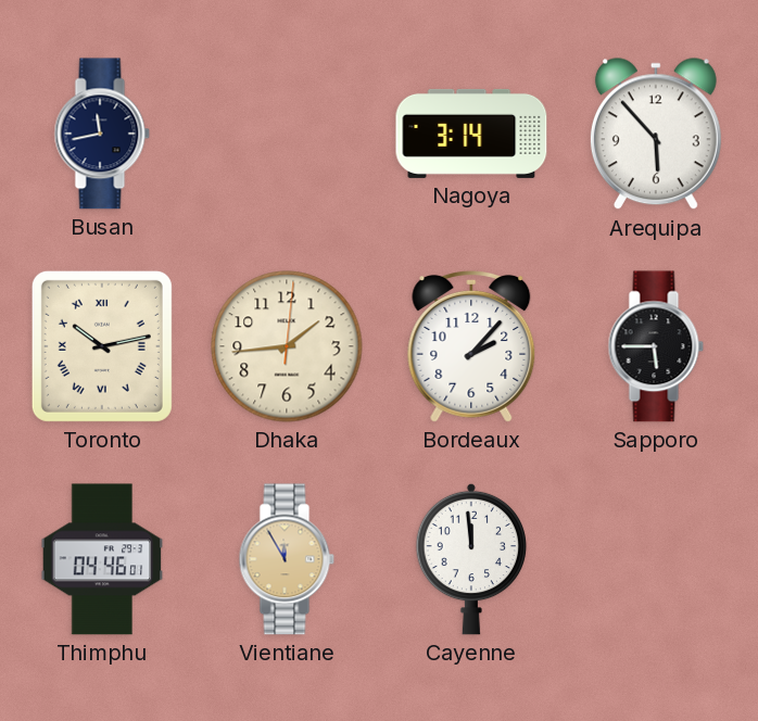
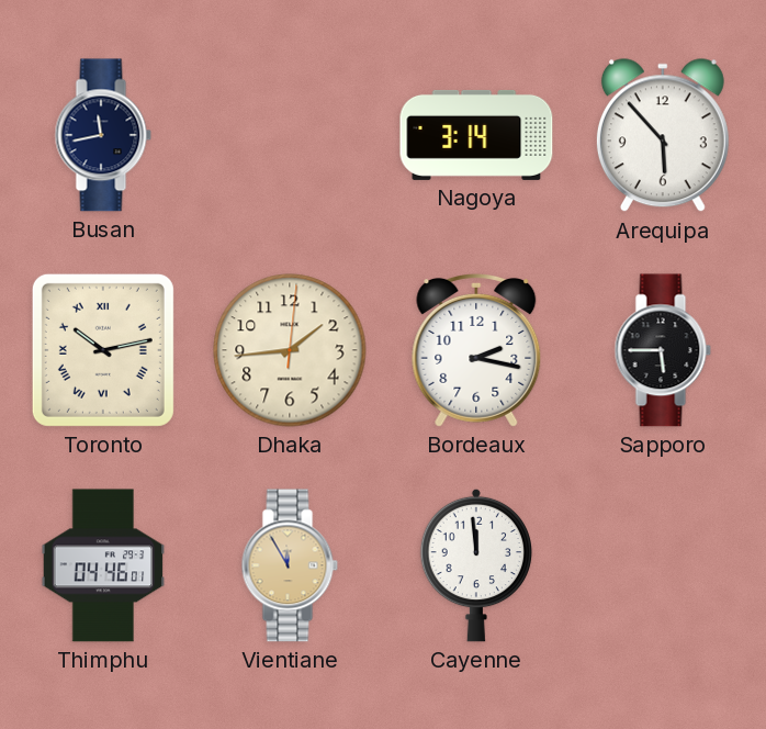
Bordeaux: 2:07 -> 2:17 (476, 350)
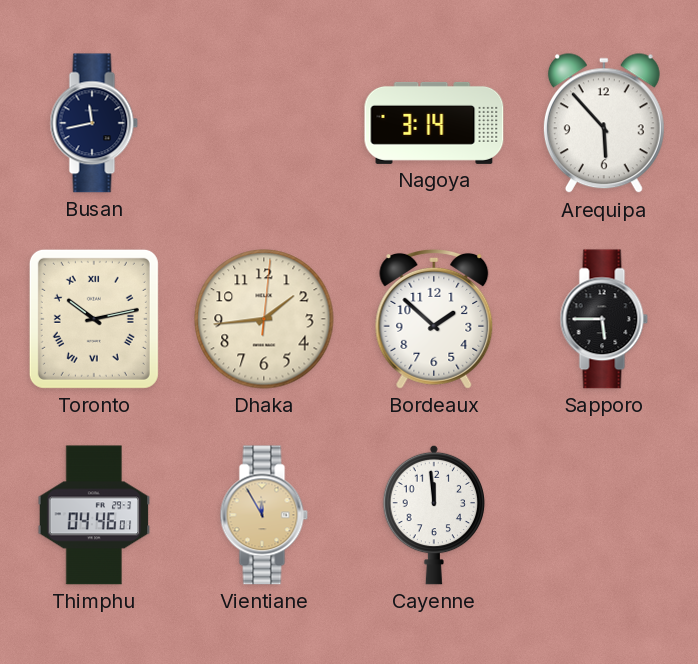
Bordeaux: 2:17 -> 1:52 (434, 319)
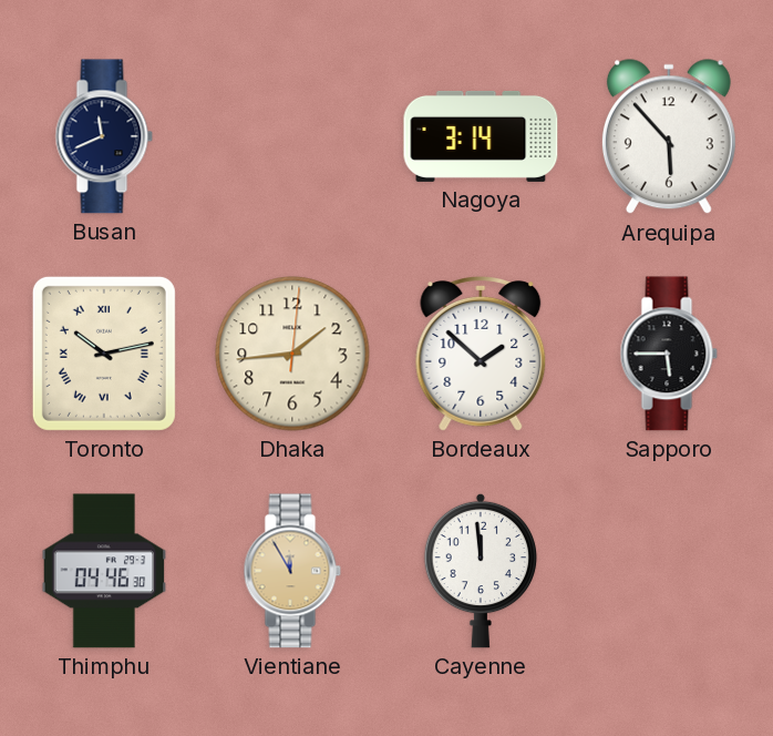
Busan: 11:43 -> 11:41 (104, 136)
Thimphu: 04:46:01 -> 04:46:30 (104, 571)
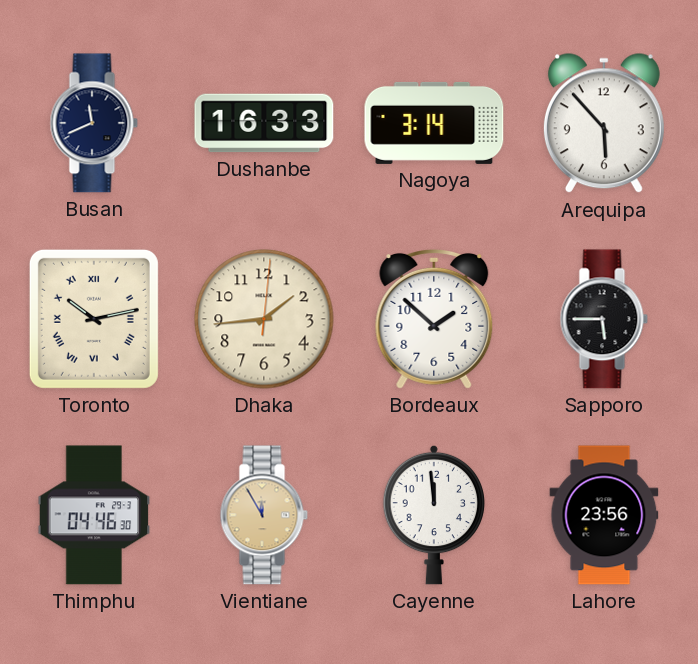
Dushanbe: none -> 16:33 (264, 123)
Lahore: none -> 23:56 (604, 515)
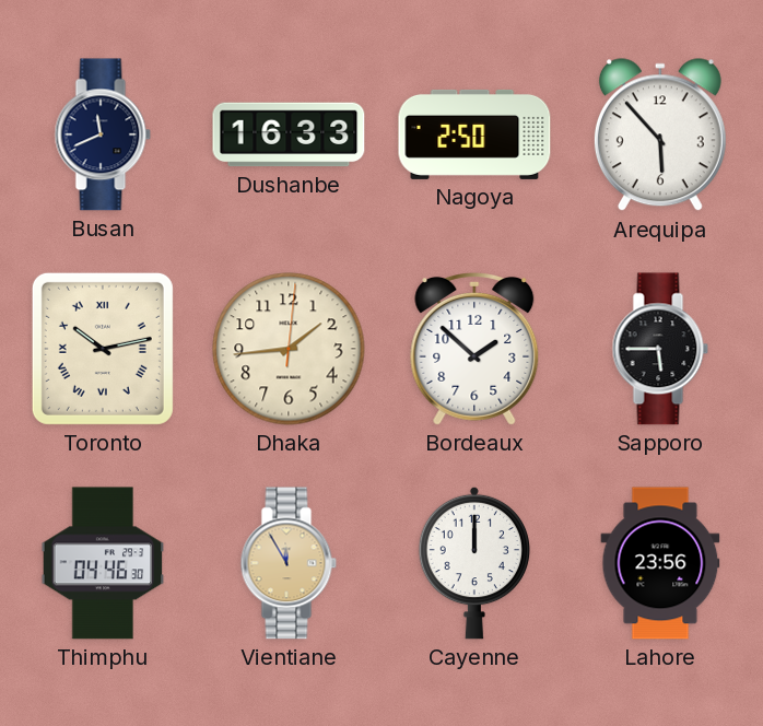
Nagoya: 3:14 -> 2:50 (474, 134)
Cayenne: 11:59 -> 12:00 (474, 563)
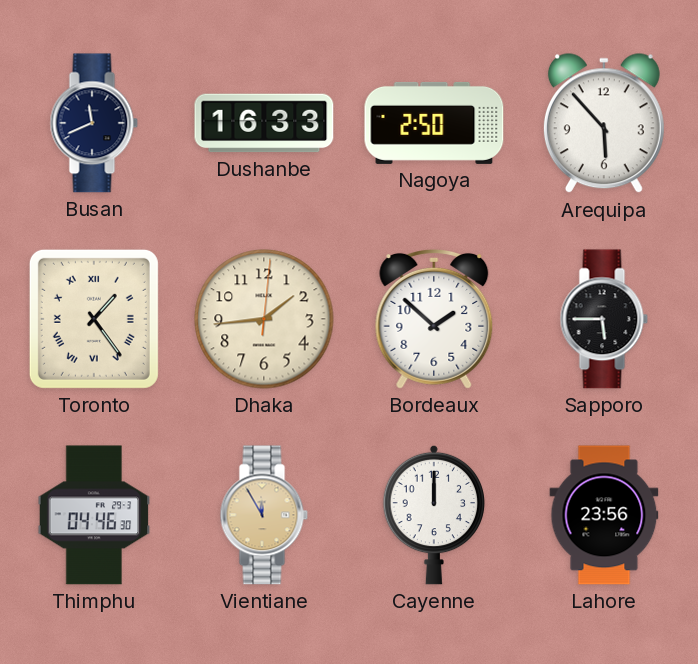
Toronto: 10:13 -> 1:24 (94, 319)
